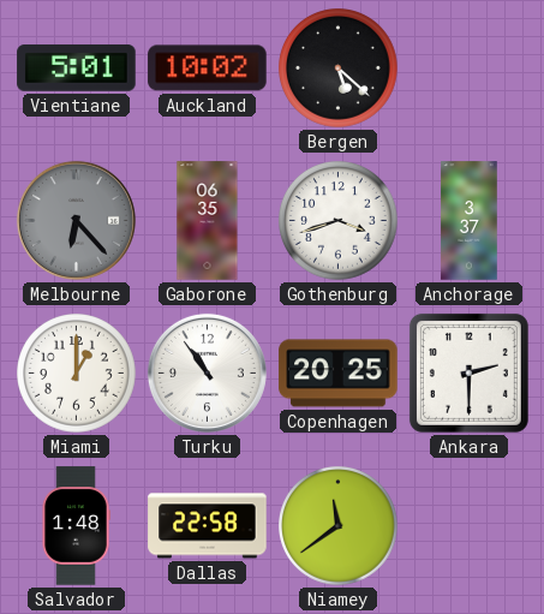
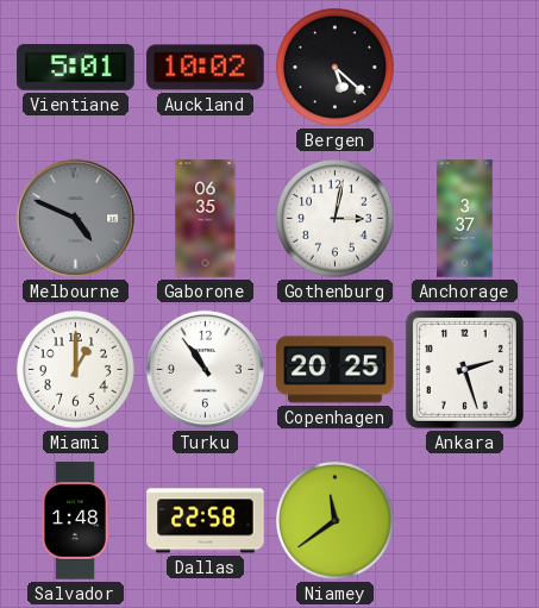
Melbourne: 6:23 -> 4:49 (75, 218)
Gothenburg: 3:42 -> 3:02 (336, 219)
Ankara: 2:30 -> 2:27 (464, 369)
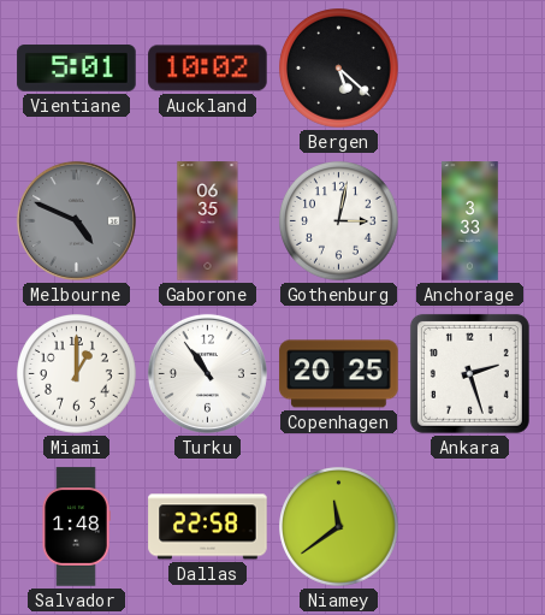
Anchorage: 3:37 -> 3:33 (470, 221)
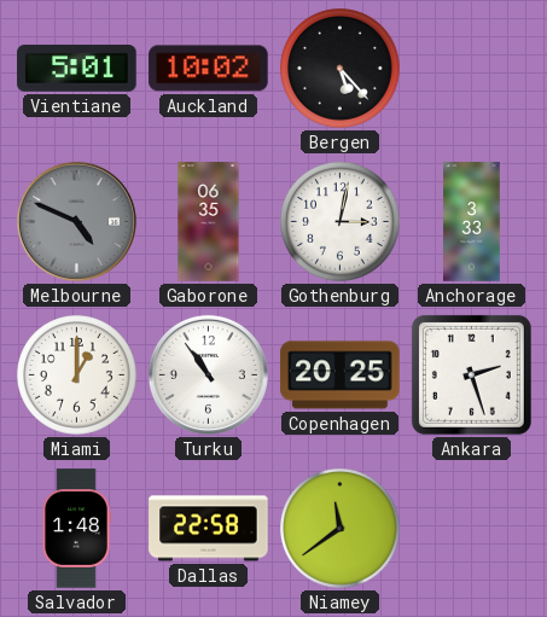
Bergen: 5:22 -> 5:23 (341, 69)
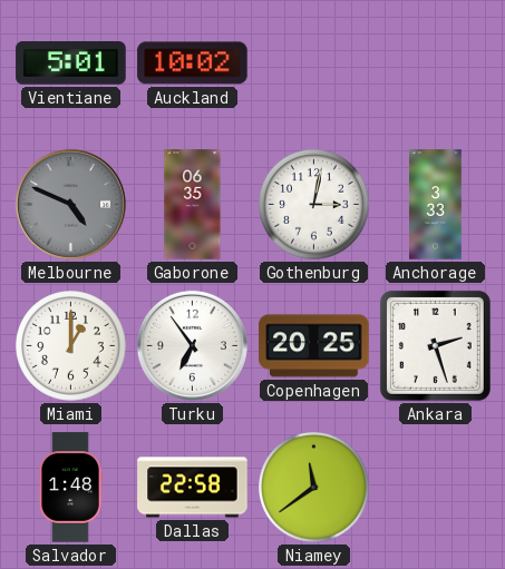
Bergen: 5:23 -> none (341, 69)
Turku: 10:54 -> 6:54 (192, 345)
